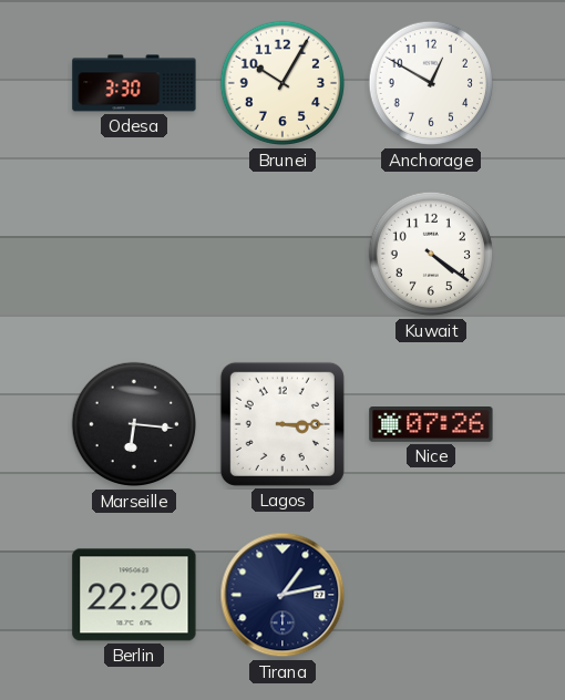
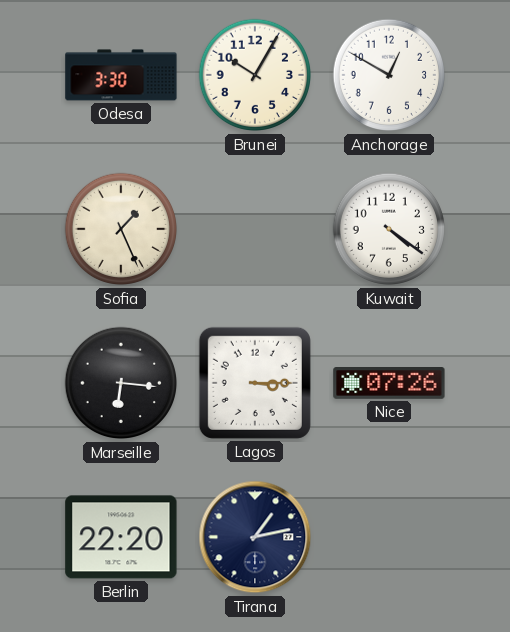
Sofia: none -> 1:26 (120, 229)
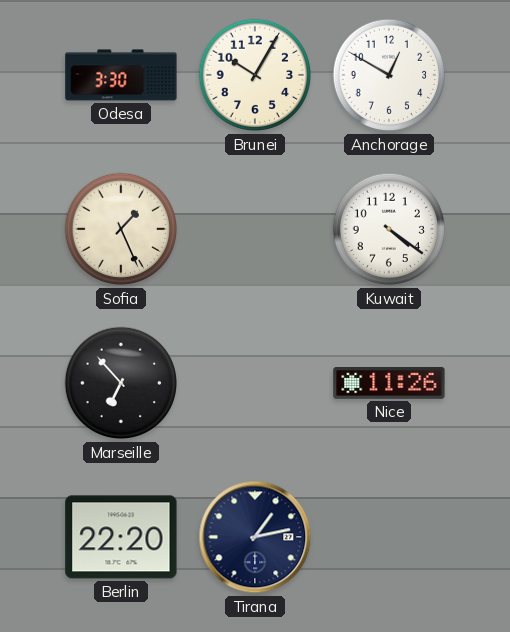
Marseille: 6:16 -> 6:53 (120, 383)
Lagos: 3:15 -> none (255, 383)
Nice: 07:26 -> 11:26 (389, 383)
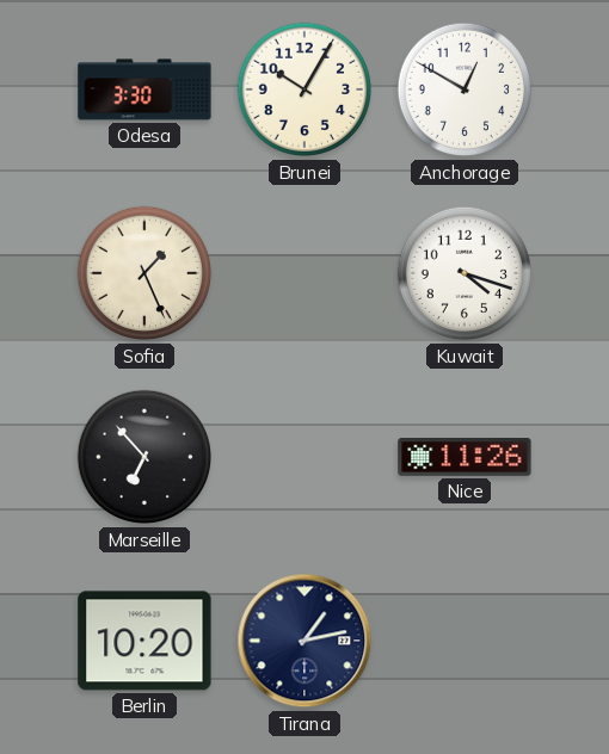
Kuwait: 4:21 -> 4:18 (463, 273)
Berlin: 22:20 -> 10:20 (144, 641)
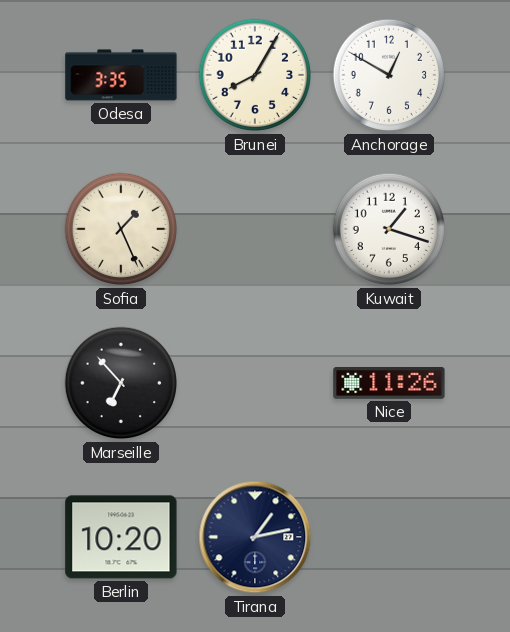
Odesa: 3:30 -> 3:35 (121, 75)
Brunei: 10:05 -> 8:05 (254, 75)
Kuwait: 4:18 -> 1:18 (388, 229)
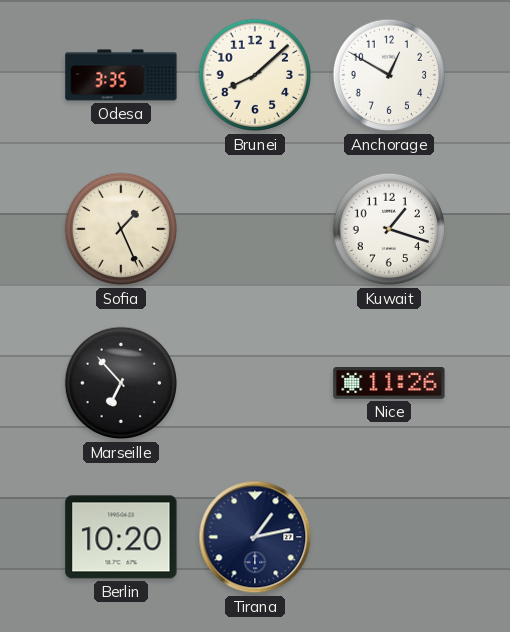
Brunei: 8:05 -> 8:08 (254, 75)
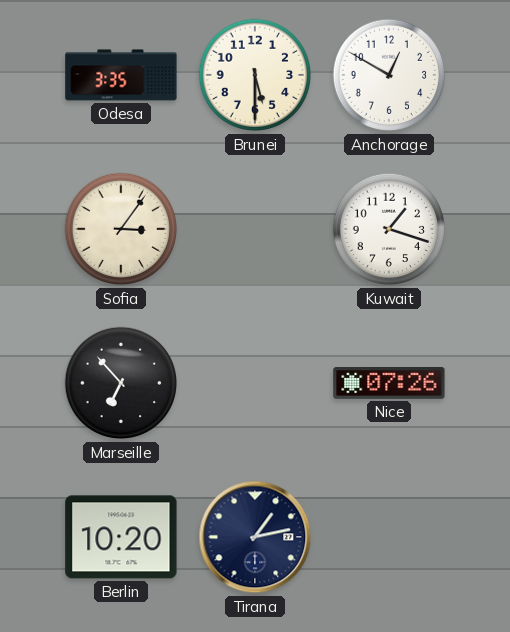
Brunei: 8:08 -> 5:30 (254, 75)
Sofia: 1:26 -> 3:06 (120, 229)
Nice: 11:26 -> 07:26 (389, 383)
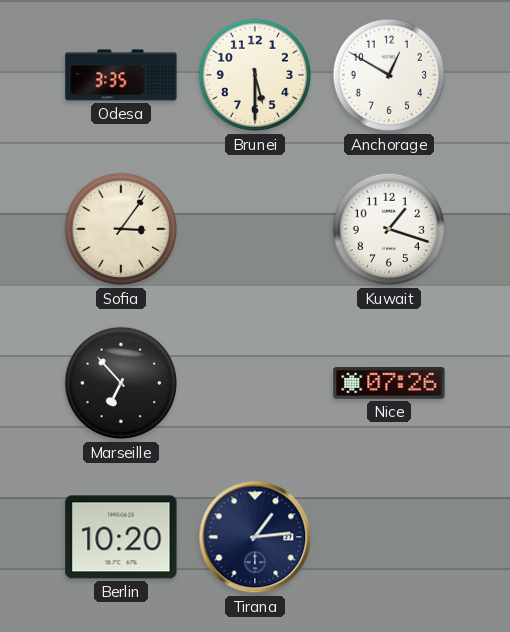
Tirana: 1:13 -> 1:14 (255, 537)
